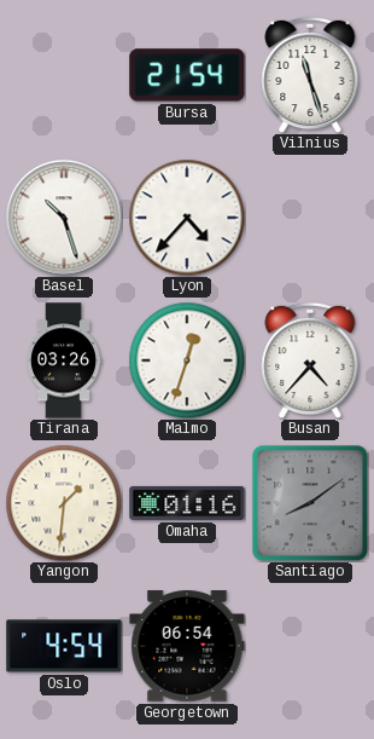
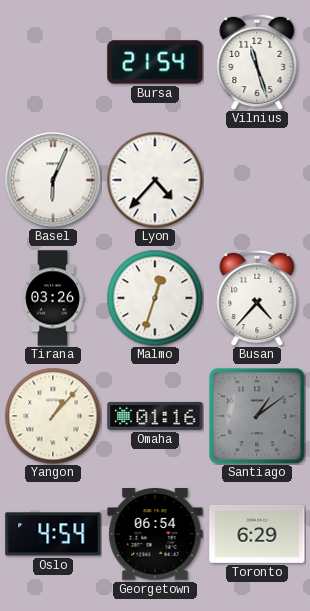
Basel: 10:27 -> 6:04 (53, 180)
Yangon: 1:31 -> 1:07 (53, 416)
Santiago: 8:09 -> 1:09 (257, 416)
Toronto: none -> 6:29 (257, 534)
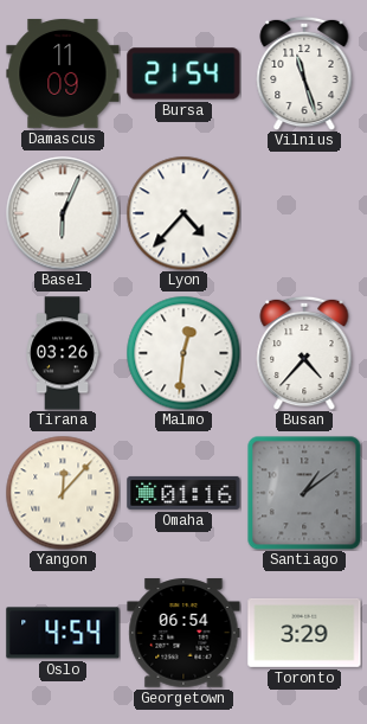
Damascus: none -> 11:09 (63, 73)
Malmo: 12:33 -> 12:31 (183, 353)
Yangon: 1:07 -> 12:07 (63, 493)
Toronto: 6:29 -> 3:29 (304, 633)
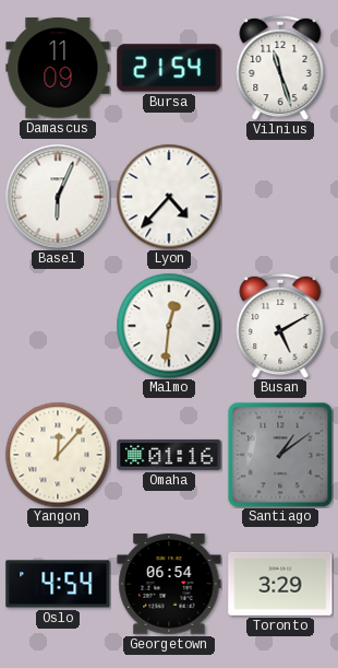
Tirana: 03:26 -> none (62, 353)
Busan: 4:37 -> 5:10 (280, 326)
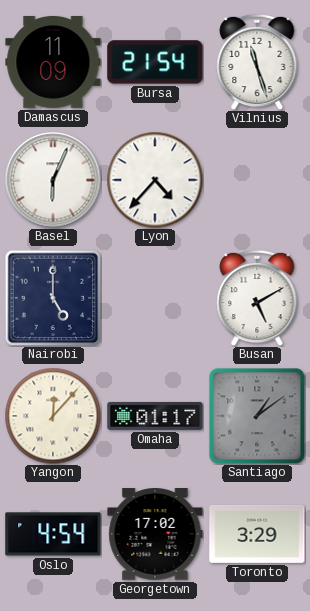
Nairobi: none -> 5:00 (53, 298)
Malmo: 12:31 -> none (169, 326)
Omaha: 01:16 -> 01:17 (155, 416)
Georgetown: 06:54 -> 17:02 (155, 534)
